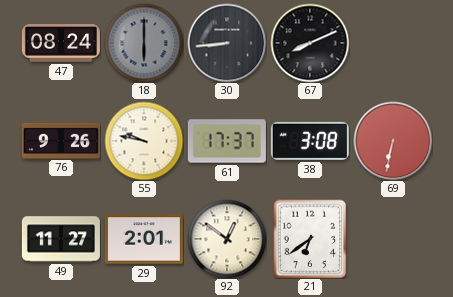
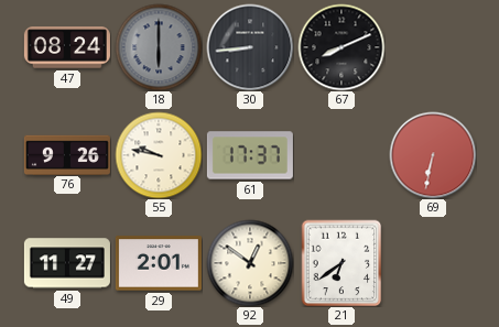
38: 3:08 -> none (310, 141)
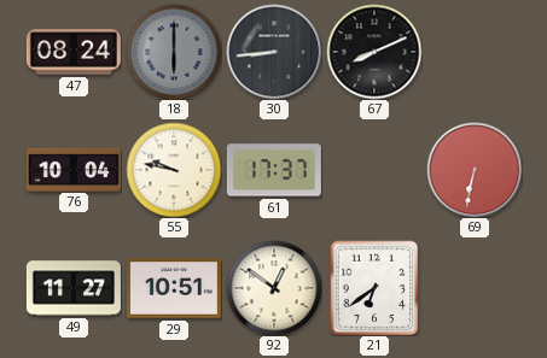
76: 9:26 -> 10:04 (74, 169)
29: 2:01 -> 10:51 (174, 288)
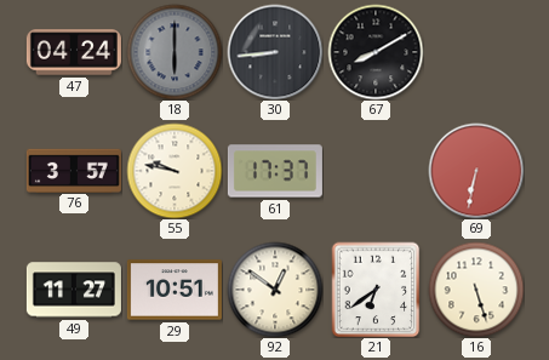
47: 08:24 -> 04:24 (74, 52)
67: 8:11 -> 8:10 (376, 52)
76: 10:04 -> 3:57 (74, 170)
16: none -> 5:27 (476, 290)
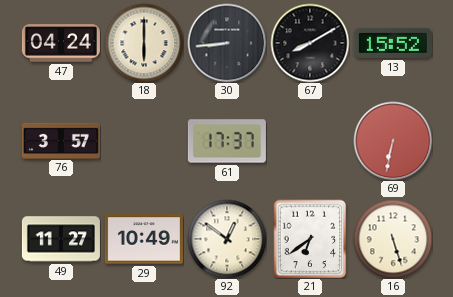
18 dial: grey -> cream (144, 43)
13: none -> 15:52 (393, 43)
55: 9:47 -> none (175, 171)
29: 10:51 -> 10:49 (144, 239)
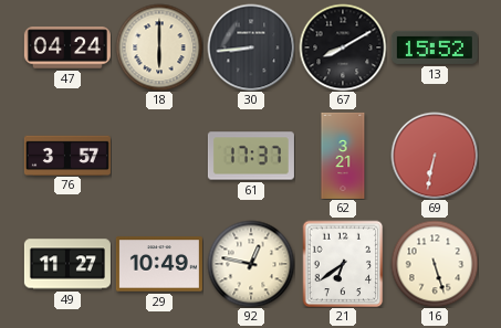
62: none -> 3:21 (343, 156)
92: 12:51 -> 12:47 (251, 264)
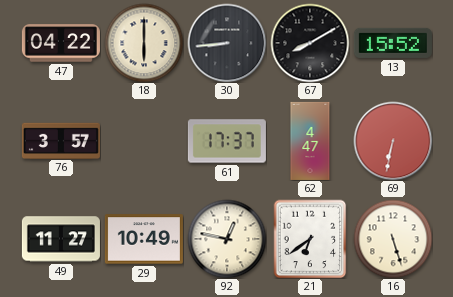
47: 04:24 -> 04:22 (61, 43)
62: 3:21 -> 4:47 (310, 141)
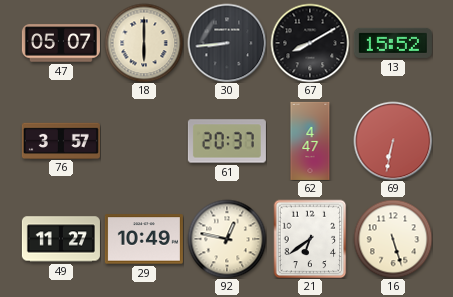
47: 04:22 -> 05:07 (61, 43)
61: 17:37 -> 20:37 (227, 141)
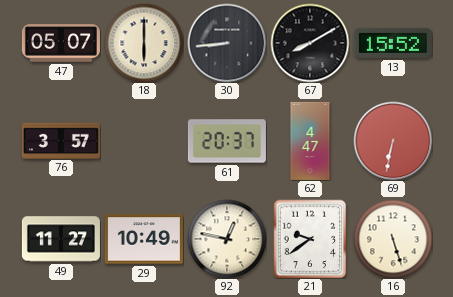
21: 6:39 -> 9:39 (310, 239)
